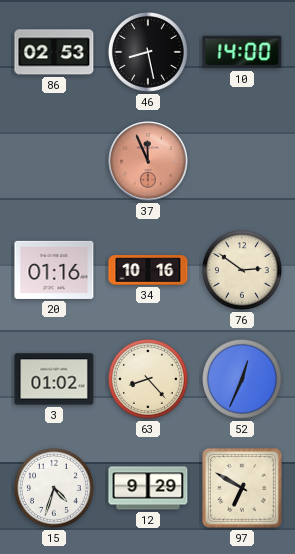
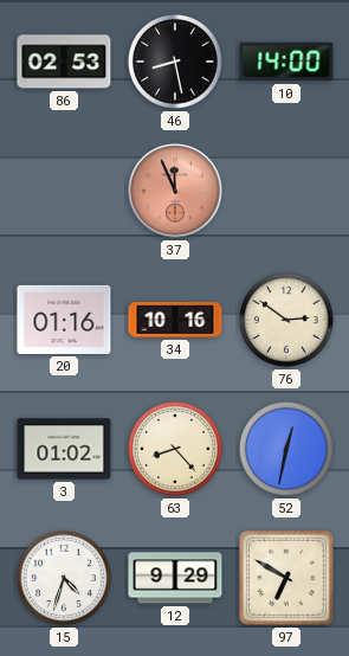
52: 12:34 -> 12:32 (286, 449)
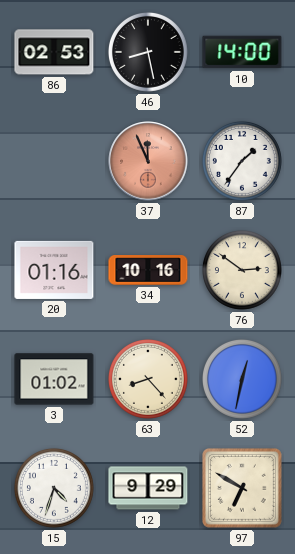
87: none -> 1:36 (242, 161)
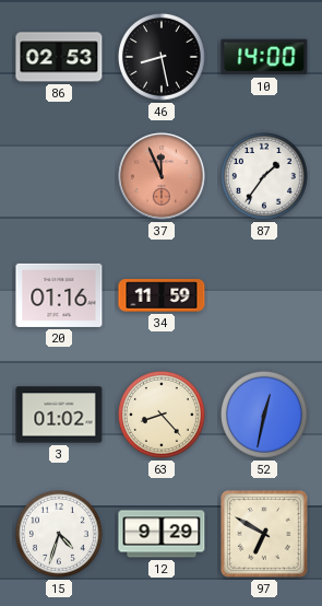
34: 10:16 -> 11:59 (162, 295)
76: 2:51 -> none (242, 270)
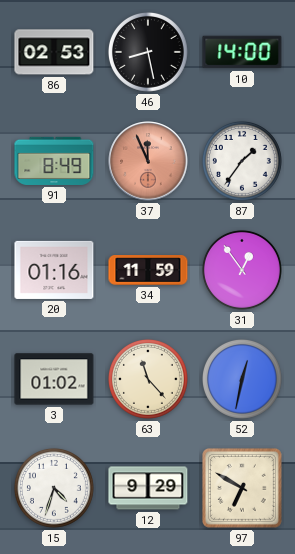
91: none -> 8:49 (54, 161)
31: none -> 12:54 (242, 270)
63: 8:23 -> 11:23 (148, 379)
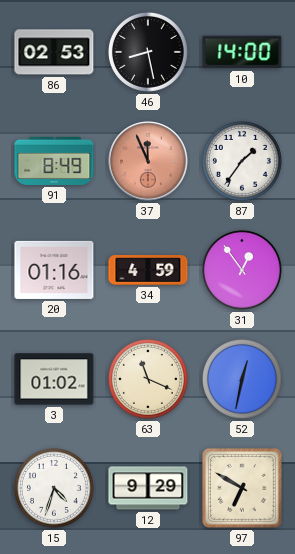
34: 11:59 -> 4:59 (148, 270)
63: 11:23 -> 11:19 (148, 379)
